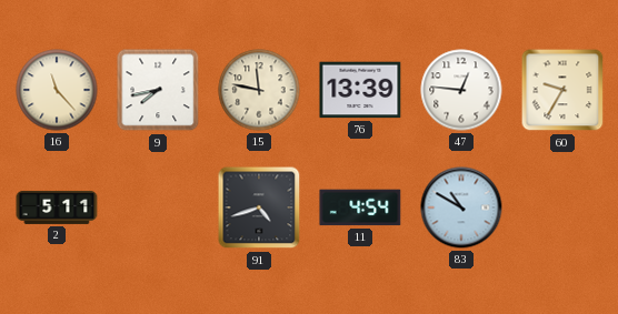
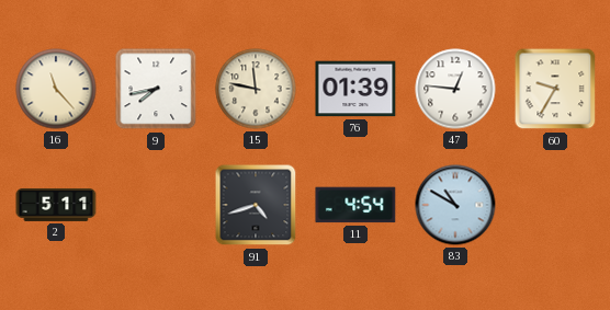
76: 13:39 -> 01:39 (355, 89)
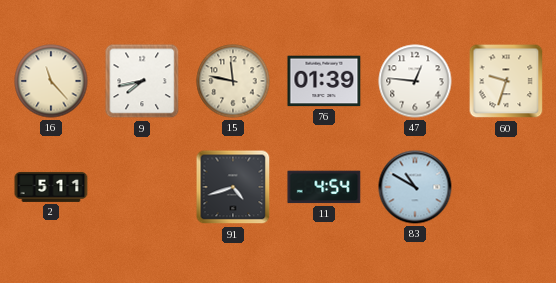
60: 9:35 -> 9:33 (506, 81)
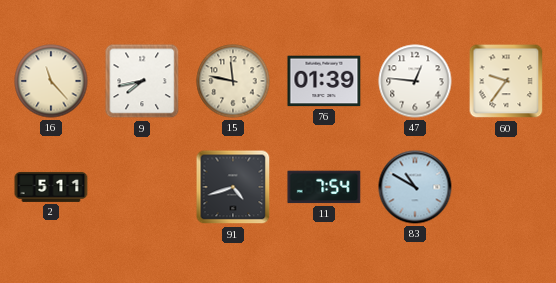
60: 9:33 -> 9:36 (506, 81)
11: 4:54 -> 7:54 (324, 187)
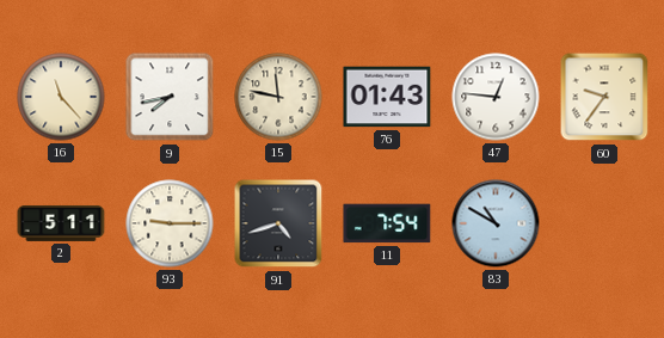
76: 01:39 -> 01:43 (387, 97)
93: none -> 9:15 (170, 223)
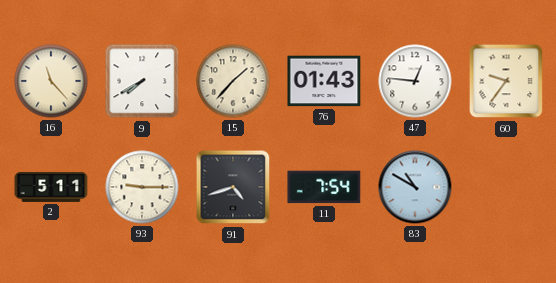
9: 7:43 -> 7:40 (142, 81)
15: 11:47 -> 1:37 (233, 81)
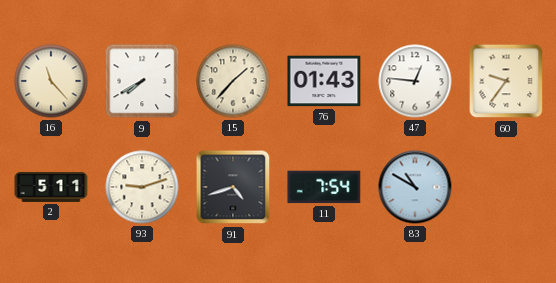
93: 9:15 -> 9:12 (142, 187)
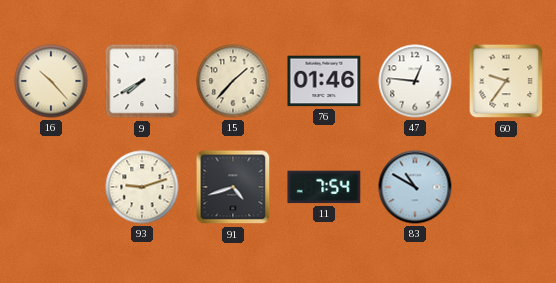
16: 11:23 -> 10:23 (51, 81)
76: 01:43 -> 01:46 (324, 81)
2: 5:11 -> none (51, 187)
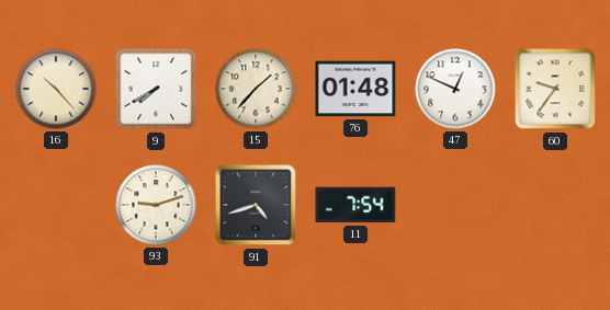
76: 01:46 -> 01:48 (355, 89)
47: 12:46 -> 12:49 (455, 89)
83: 10:50 -> none (415, 187)
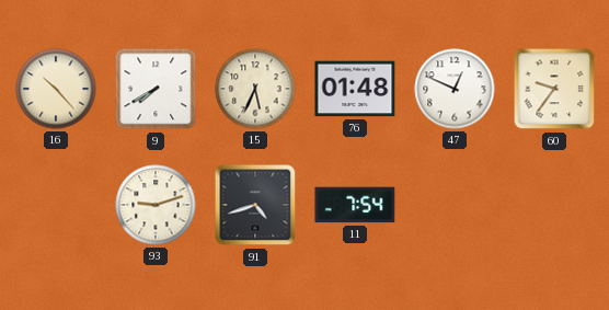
15: 1:37 -> 5:34 (255, 89)
